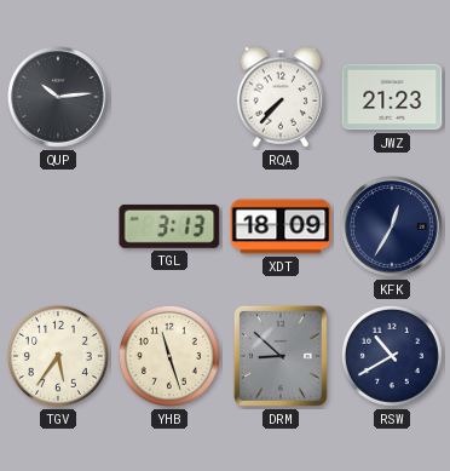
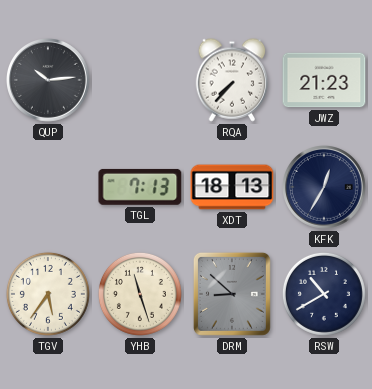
TGL: 3:13 -> 7:13 (140, 187)
XDT: 18:09 -> 18:13 (232, 187)
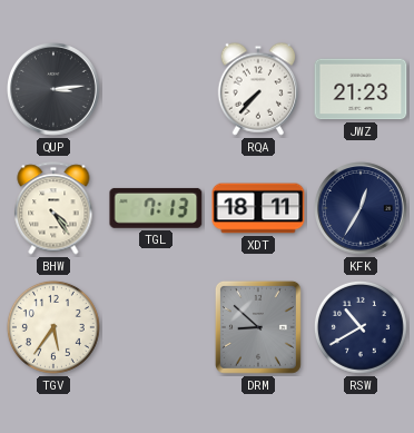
QUP: 10:14 -> 3:14 (55, 90)
BHW: none -> 4:24 (53, 208)
XDT: 18:13 -> 18:11 (258, 208)
YHB: 11:27 -> none (140, 294)
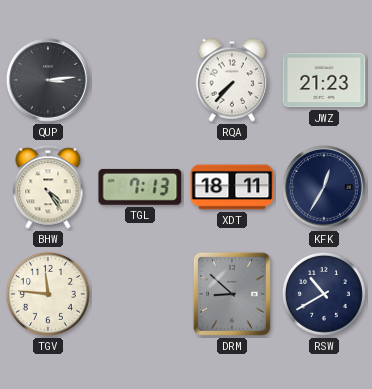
TGV: 5:36 -> 11:46 (48, 294)
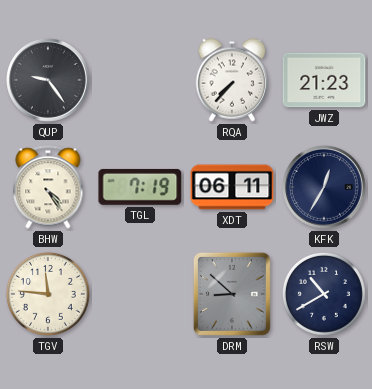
QUP: 3:14 -> 9:24 (49, 81)
TGL: 7:13 -> 7:19 (140, 187)
XDT: 18:11 -> 06:11 (232, 187)
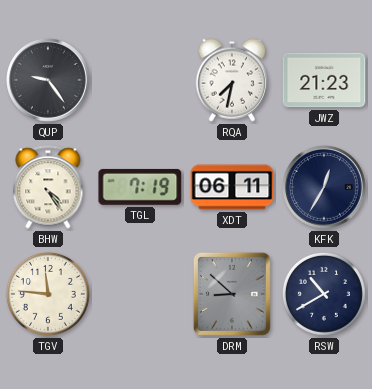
RQA: 7:37 -> 7:32 (232, 80)
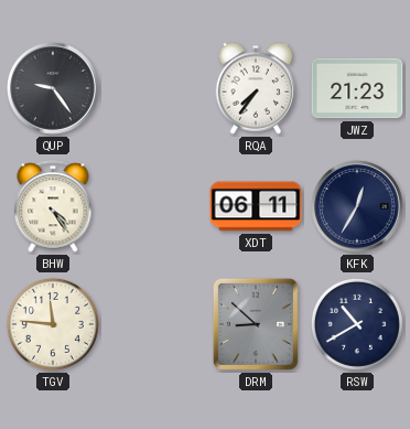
RQA: 7:32 -> 7:36 (256, 88)
TGL: 7:19 -> none (140, 187)
